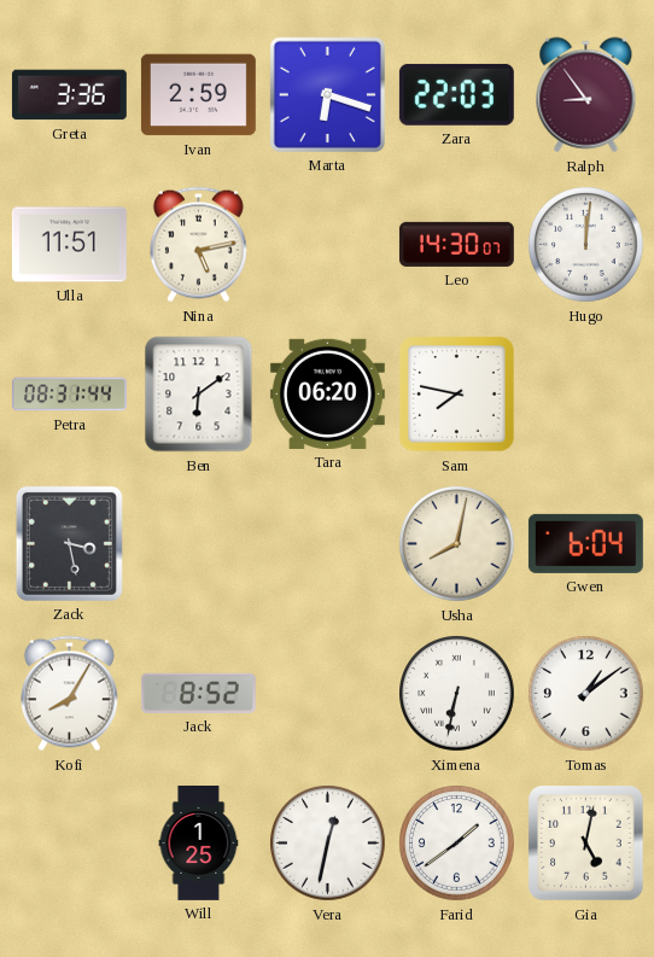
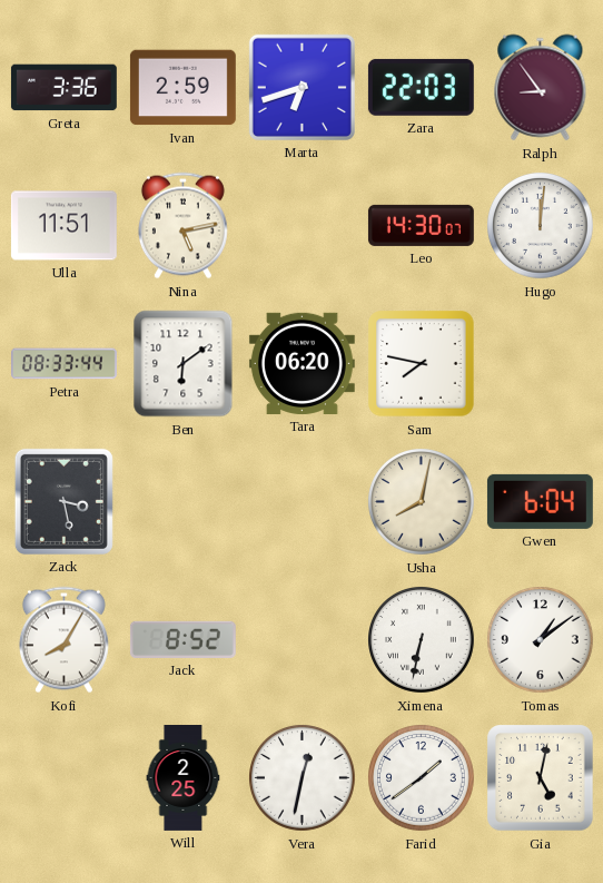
Marta: 6:18 -> 6:42 (301, 87)
Petra: 08:31 -> 08:33 (65, 364)
Will: 1:25 -> 2:25 (184, 778)
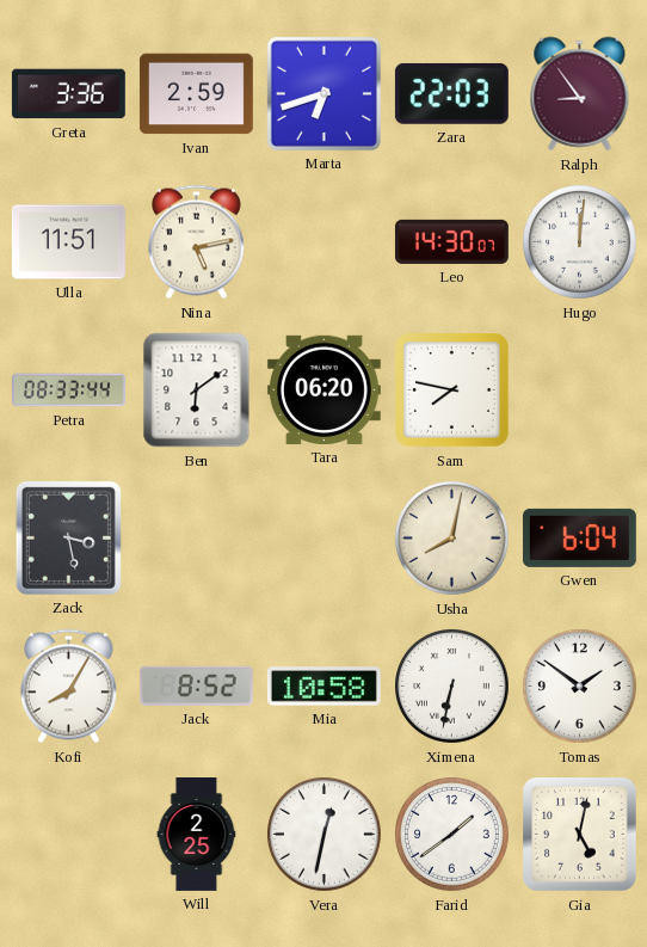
Mia: none -> 10:58 (323, 687)
Tomas: 1:09 -> 1:51 (580, 687)
